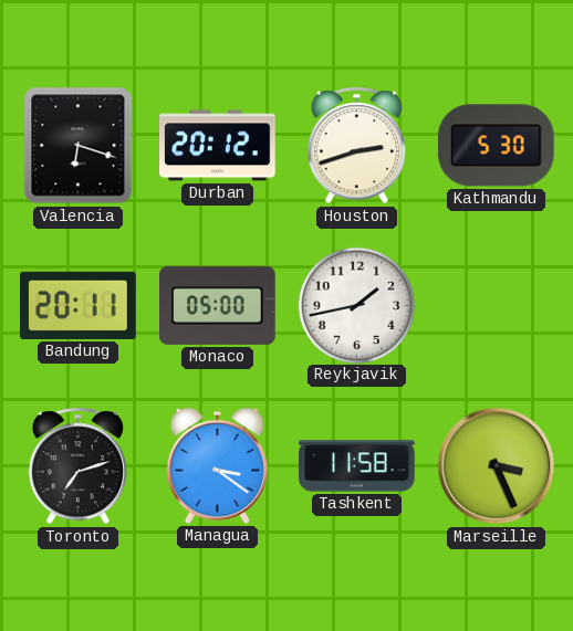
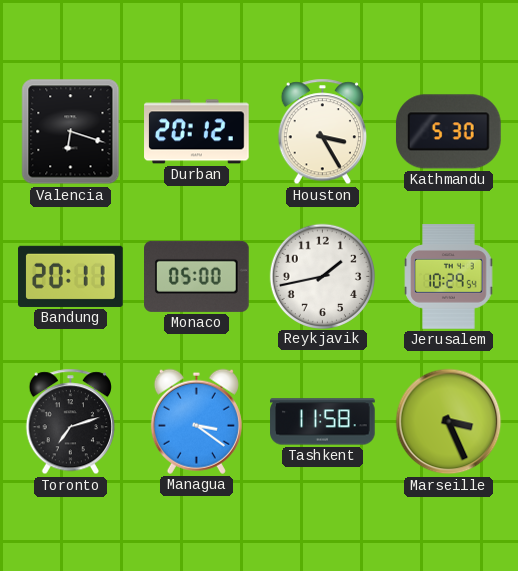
Houston: 2:42 -> 3:25 (322, 132)
Jerusalem: none -> 10:29 (449, 277)
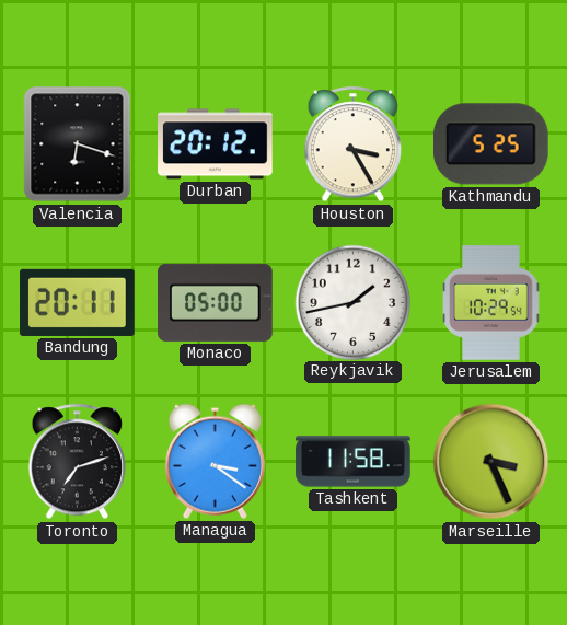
Kathmandu: 5:30 -> 5:25 (491, 144)
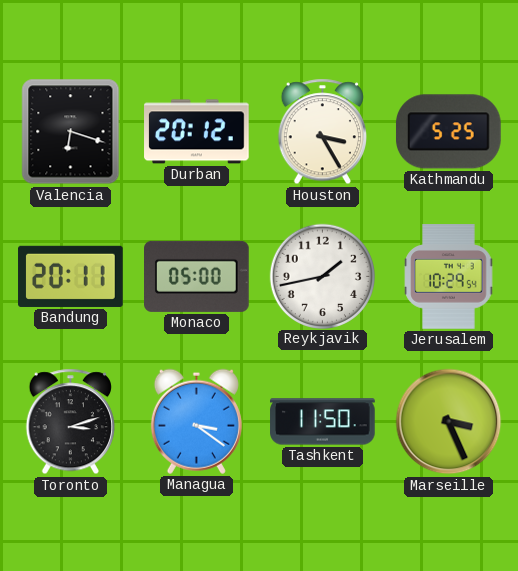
Toronto: 7:12 -> 3:12 (70, 422)
Tashkent: 11:58 -> 11:50 (323, 422)
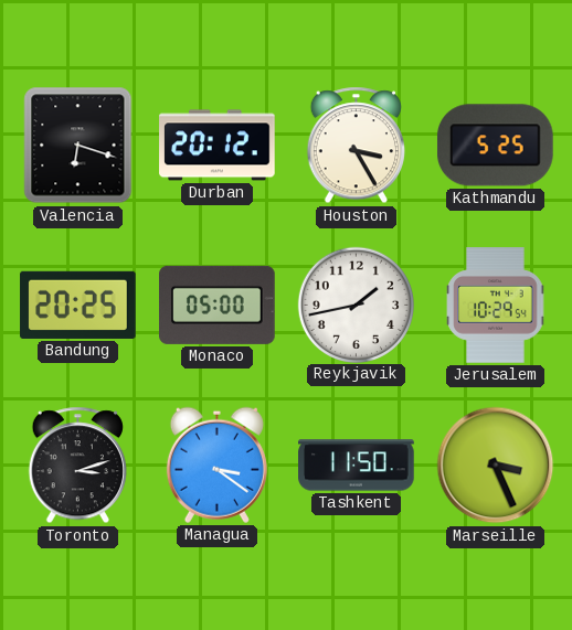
Bandung: 20:11 -> 20:25 (78, 305)
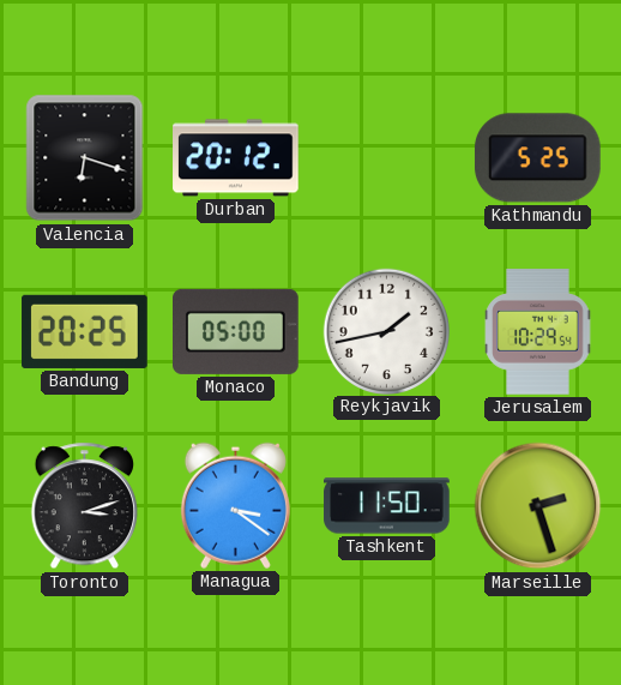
Houston: 3:25 -> none (356, 146)
Marseille: 3:26 -> 2:27 (538, 506)
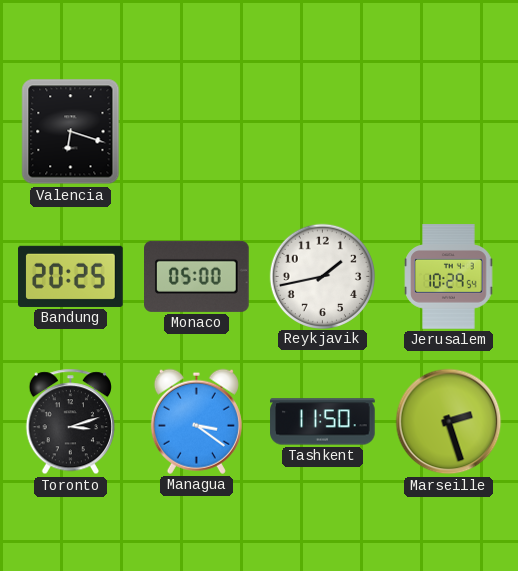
Durban: 20:12 -> none (236, 158)
Kathmandu: 5:25 -> none (538, 158)
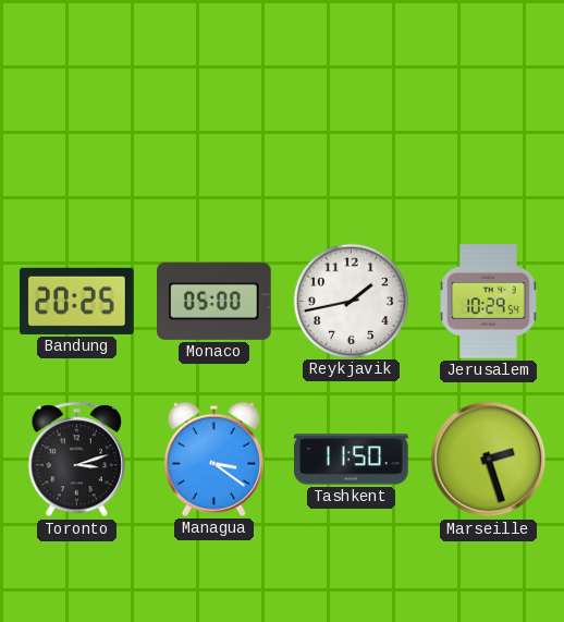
Valencia: 6:18 -> none (71, 132)
